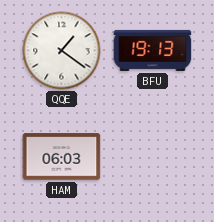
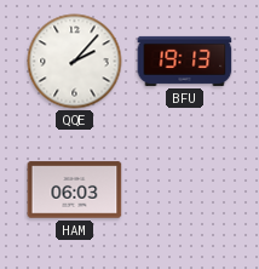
QQE: 1:21 -> 2:07 (75, 62)
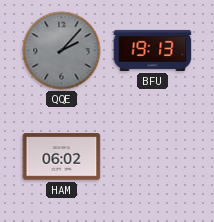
QQE dial: white -> grey (62, 51)
HAM: 06:03 -> 06:02 (62, 157)
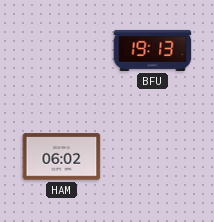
QQE: 2:07 -> none (62, 51)
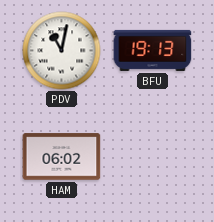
PDV: none -> 11:02 (62, 51)
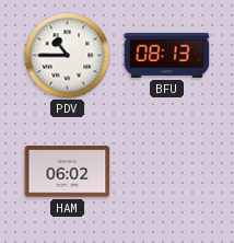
PDV: 11:02 -> 10:45 (68, 56)
BFU: 19:13 -> 08:13 (167, 55)
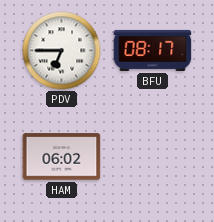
PDV: 10:45 -> 6:45 (62, 51)
BFU: 08:13 -> 08:17 (153, 50)
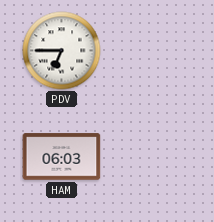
BFU: 08:17 -> none (153, 50)
HAM: 06:02 -> 06:03 (62, 157)
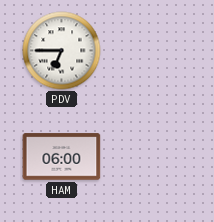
HAM: 06:03 -> 06:00 (62, 157)
